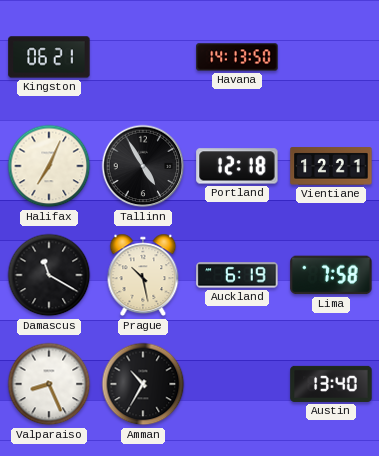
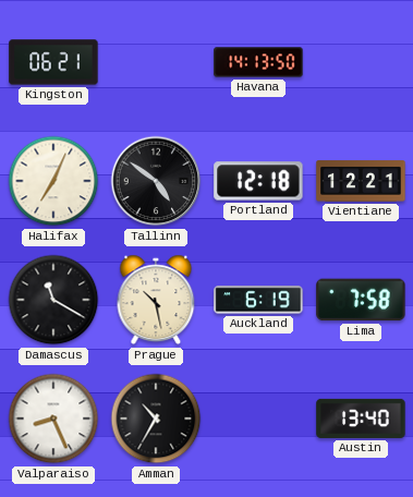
Tallinn: 4:55 -> 4:51 (156, 181)
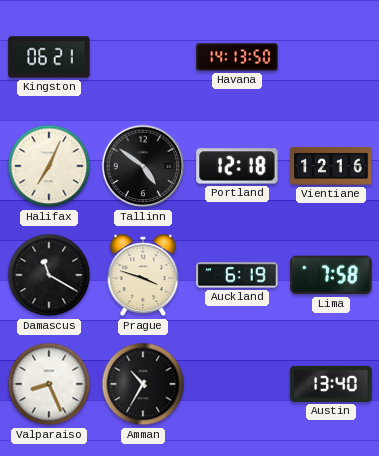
Vientiane: 12:21 -> 12:16 (331, 166)
Prague: 10:28 -> 3:48 (143, 275)
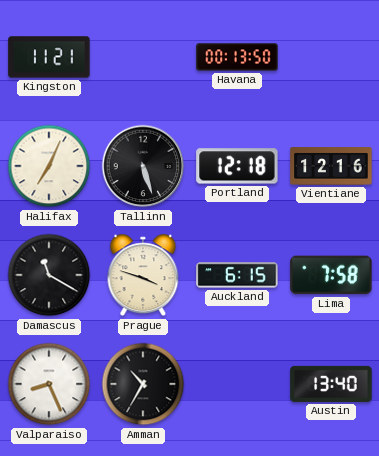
Kingston: 06:21 -> 11:21 (49, 57)
Havana: 14:13 -> 00:13 (237, 57)
Tallinn: 4:51 -> 5:27 (143, 166)
Auckland: 6:19 -> 6:15 (237, 275)
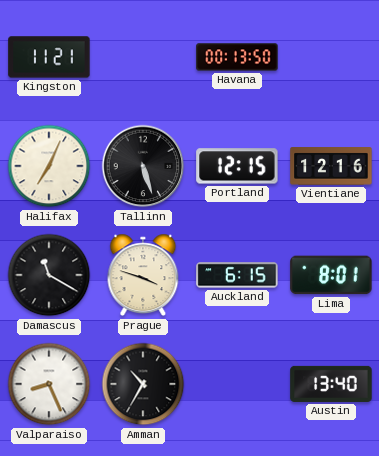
Portland: 12:18 -> 12:15 (237, 166)
Lima: 7:58 -> 8:01 (331, 275)
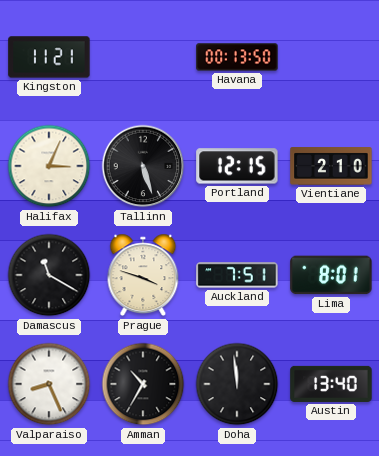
Halifax: 7:04 -> 3:04 (49, 166)
Vientiane: 12:16 -> 2:10 (331, 166)
Auckland: 6:15 -> 7:51 (237, 275)
Doha: none -> 11:59 (237, 384)
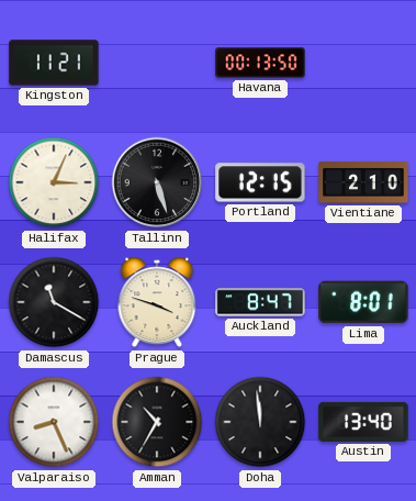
Auckland: 7:51 -> 8:47 (260, 302)
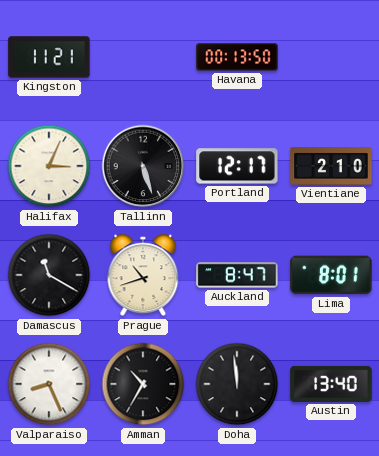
Portland: 12:15 -> 12:17 (237, 166)
Prague: 3:48 -> 10:42 (143, 275)
